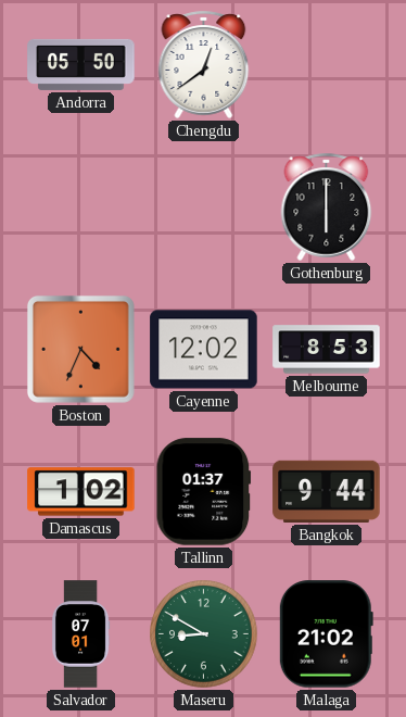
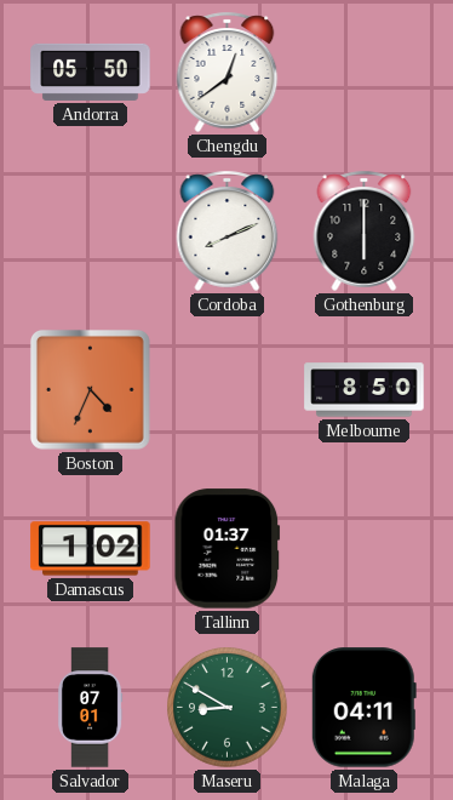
Cordoba: none -> 8:11 (228, 230)
Cayenne: 12:02 -> none (204, 350)
Melbourne: 8:53 -> 8:50 (365, 390)
Bangkok: 9:44 -> none (327, 491)
Malaga: 21:02 -> 04:11 (363, 708)
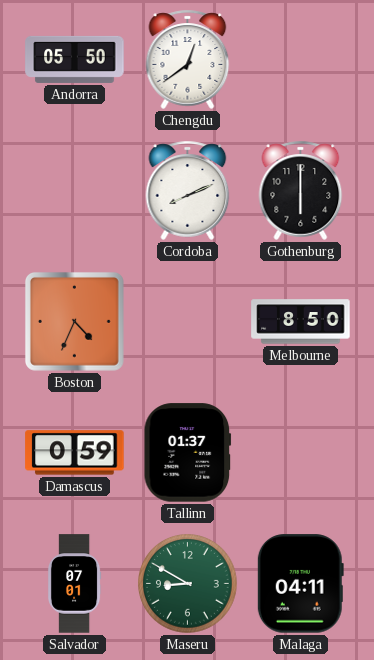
Damascus: 1:02 -> 0:59 (75, 453)
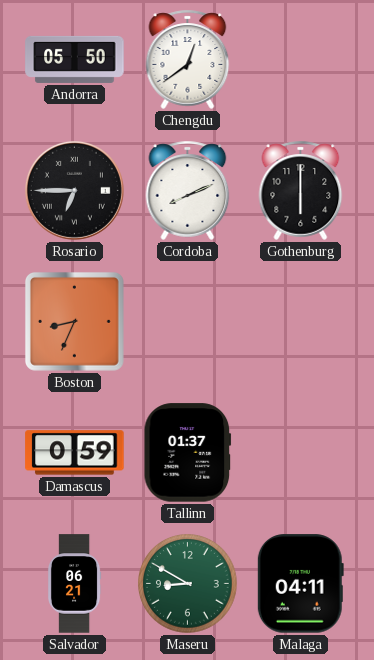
Rosario: none -> 6:45 (74, 190)
Boston: 4:34 -> 8:34 (74, 321)
Melbourne: 8:50 -> none (301, 322)
Salvador: 07:01 -> 06:21 (74, 584)
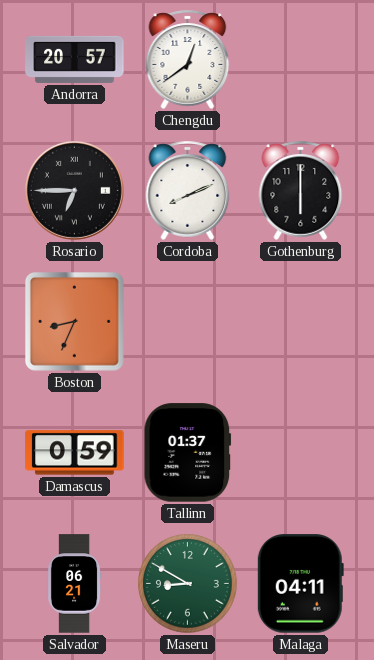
Andorra: 05:50 -> 20:57 (75, 59)
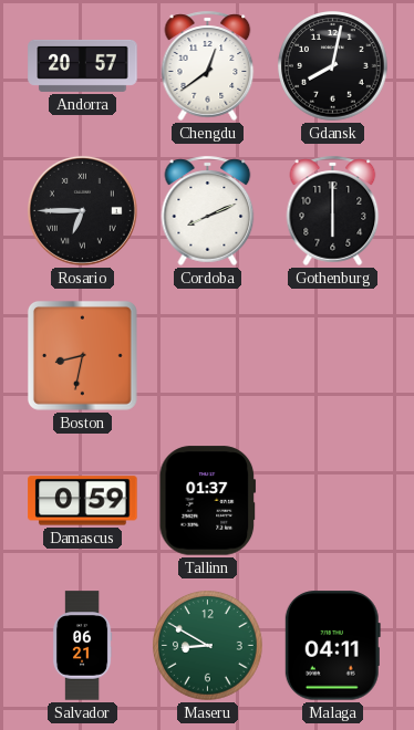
Gdansk: none -> 8:02 (333, 66)
Boston: 8:34 -> 8:32 (82, 355)
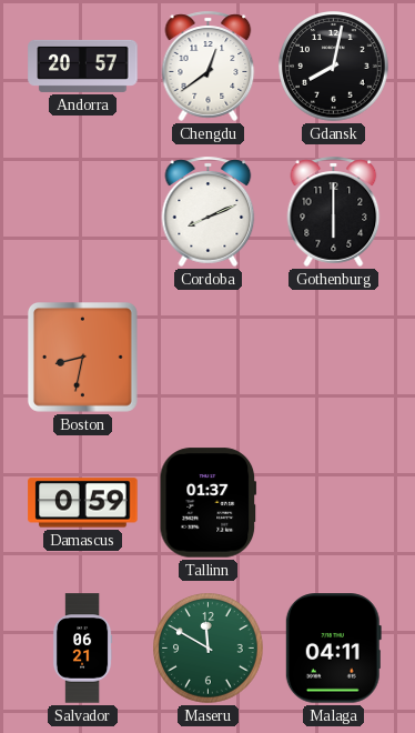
Rosario: 6:45 -> none (82, 210)
Maseru: 8:50 -> 11:50 (209, 649)
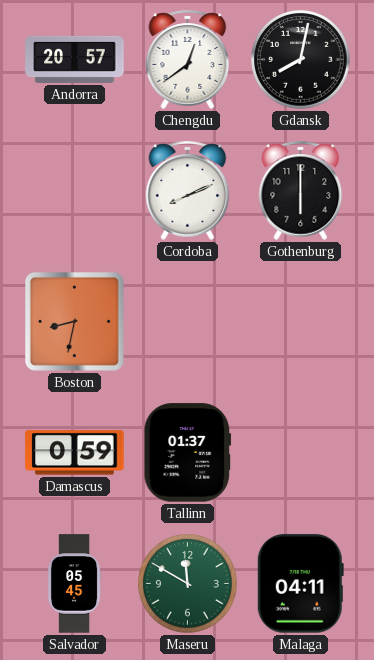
Salvador: 06:21 -> 05:45 (74, 584)
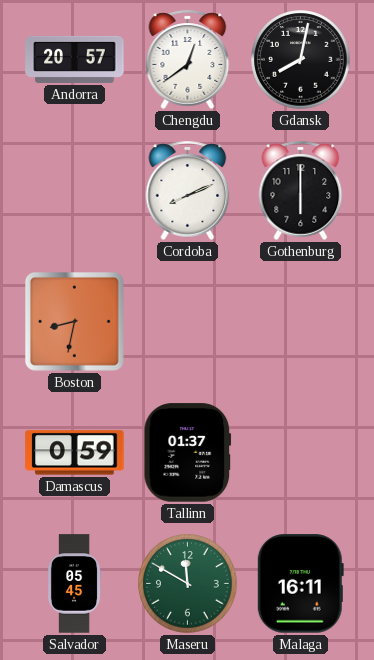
Malaga: 04:11 -> 16:11 (300, 584)
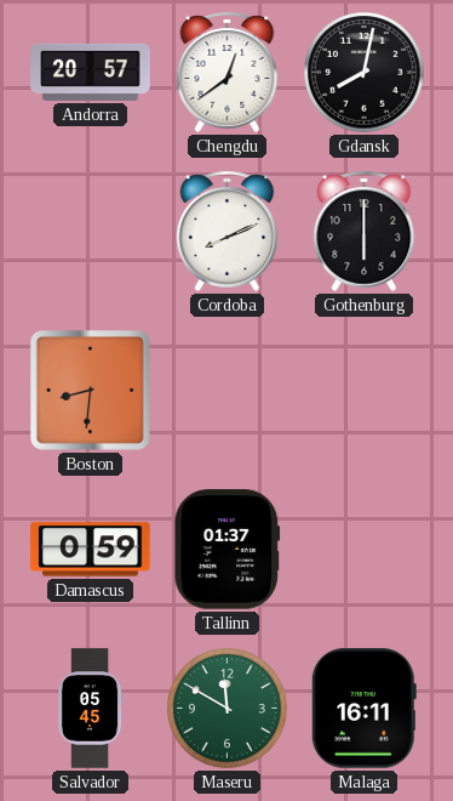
Boston: 8:32 -> 8:31 (90, 390)
